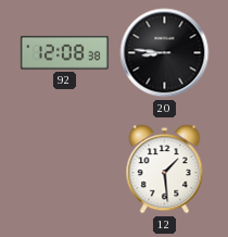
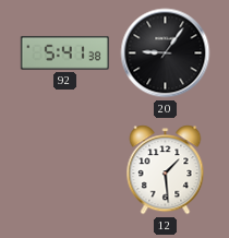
92: 12:08 -> 5:41 (64, 52)
20: 8:46 -> 9:06 (166, 53)
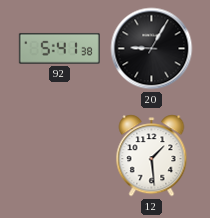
20: 9:06 -> 9:05 (152, 49)
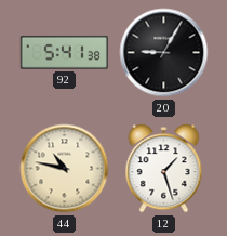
44: none -> 10:47 (65, 169)
12: 1:29 -> 1:27 (164, 169)
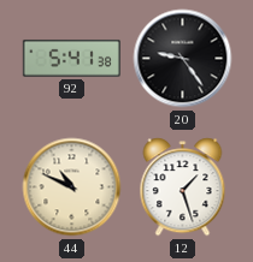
20: 9:05 -> 9:24 (183, 59)
44: 10:47 -> 10:49 (72, 187)
